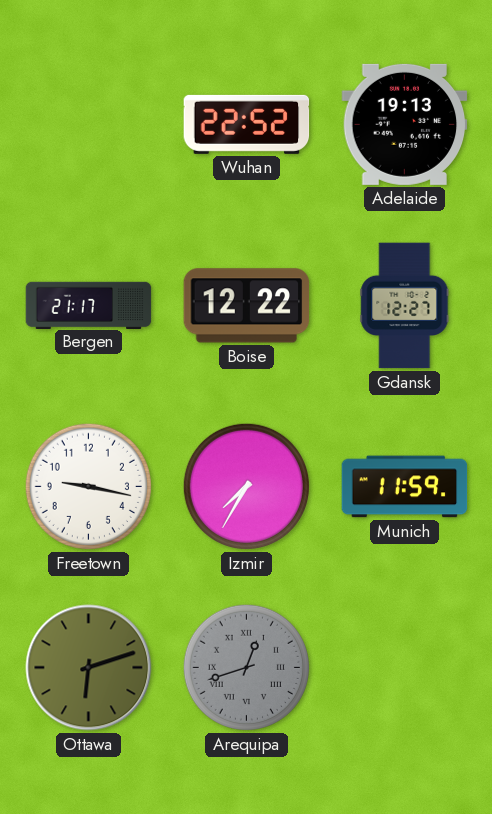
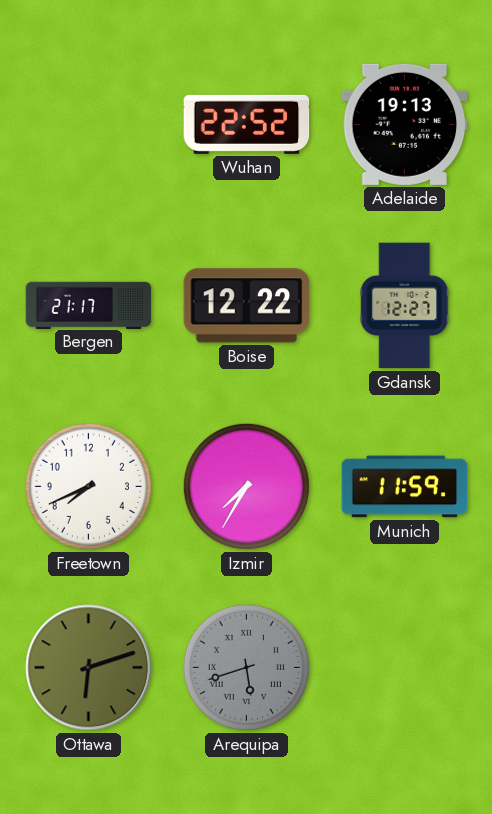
Freetown: 9:17 -> 7:41 (88, 486)
Arequipa: 12:42 -> 5:42 (246, 667)
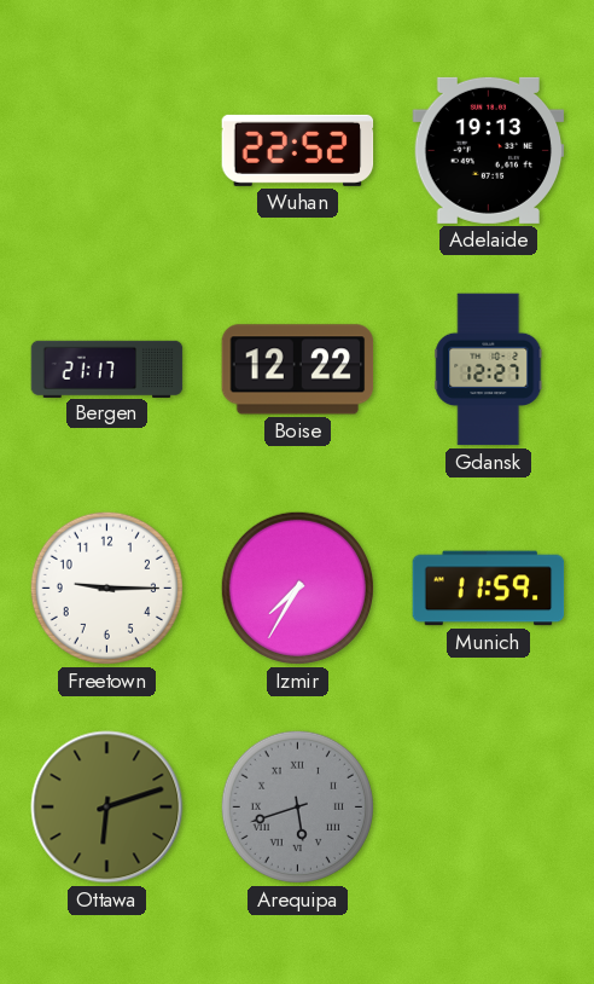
Freetown: 7:41 -> 9:15 (106, 587)
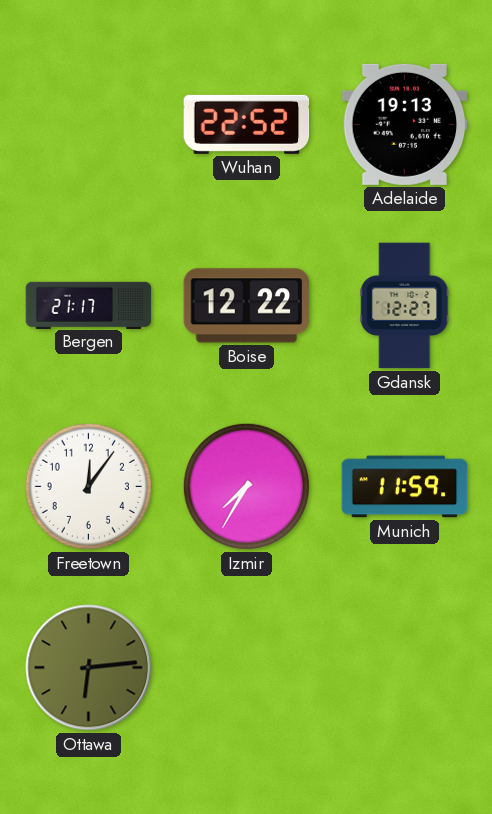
Freetown: 9:15 -> 12:06 (88, 486)
Ottawa: 6:12 -> 6:14 (89, 668)
Arequipa: 5:42 -> none (297, 806)
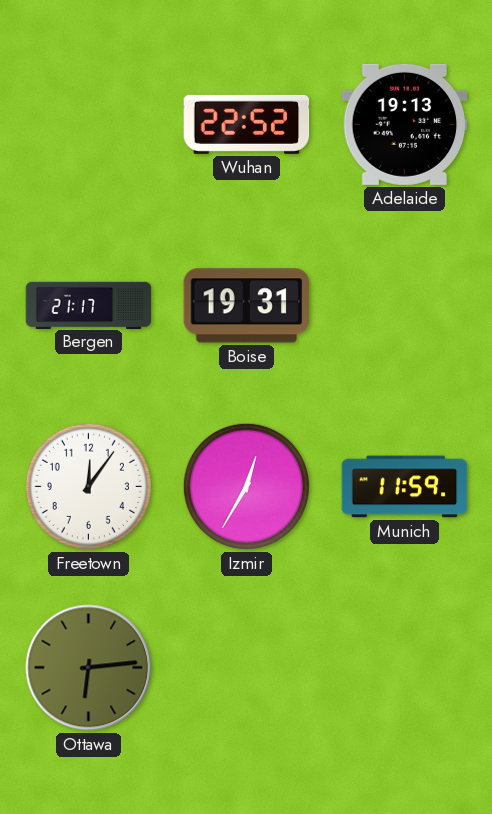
Boise: 12:22 -> 19:31 (247, 306)
Gdansk: 12:27 -> none (405, 306)
Izmir: 7:35 -> 12:35 (246, 486)
